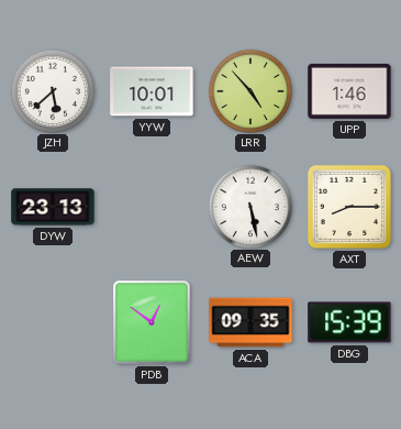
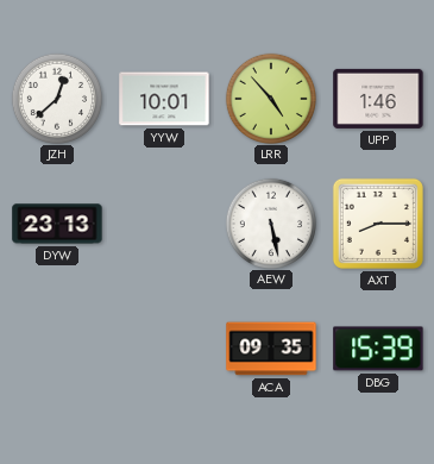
JZH: 5:38 -> 12:38 (56, 98)
PDB: 12:51 -> none (152, 322)
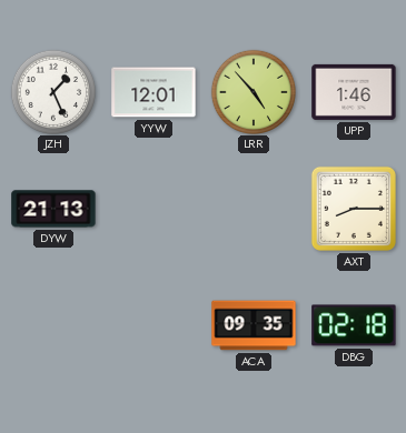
JZH: 12:38 -> 1:26 (52, 91)
YYW: 10:01 -> 12:01 (154, 92)
DYW: 23:13 -> 21:13 (53, 209)
AEW: 5:28 -> none (270, 222)
DBG: 15:39 -> 02:18 (354, 325)
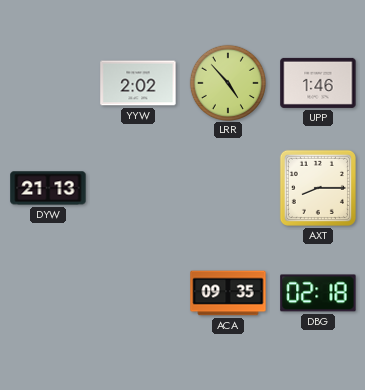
JZH: 1:26 -> none (52, 91)
YYW: 12:01 -> 2:02 (138, 83)
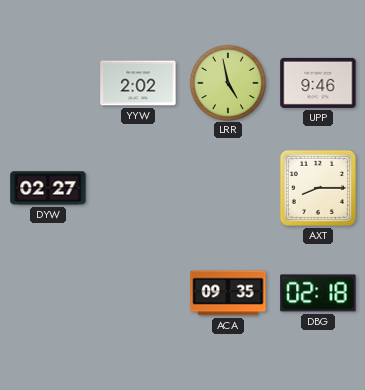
LRR: 4:53 -> 4:58 (227, 82)
UPP: 1:46 -> 9:46 (318, 83)
DYW: 21:13 -> 02:27 (48, 188)
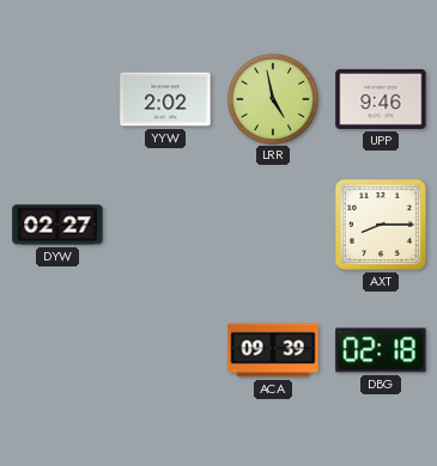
ACA: 09:35 -> 09:39 (273, 350)
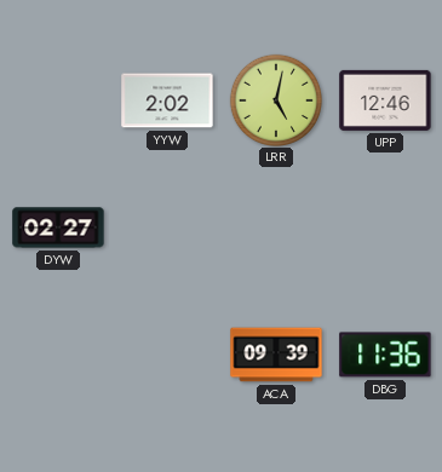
LRR: 4:58 -> 5:02 (275, 99)
UPP: 9:46 -> 12:46 (385, 100)
AXT: 8:15 -> none (381, 225)
DBG: 02:18 -> 11:36 (385, 355)
